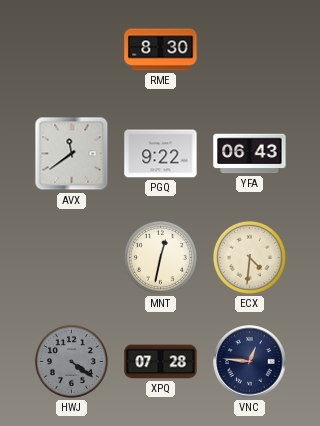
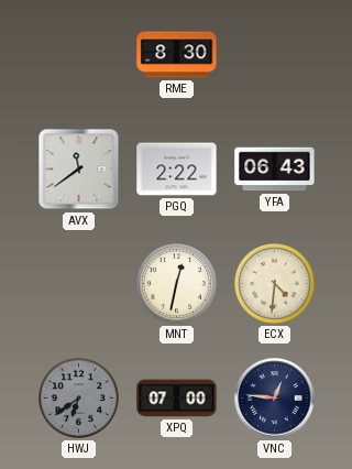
PGQ: 9:22 -> 2:22 (177, 170)
HWJ: 4:21 -> 6:39 (78, 397)
XPQ: 07:28 -> 07:00 (177, 399)
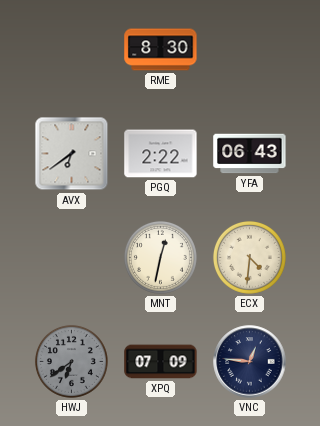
AVX: 11:39 -> 6:39 (72, 154)
XPQ: 07:00 -> 07:09 (161, 362)
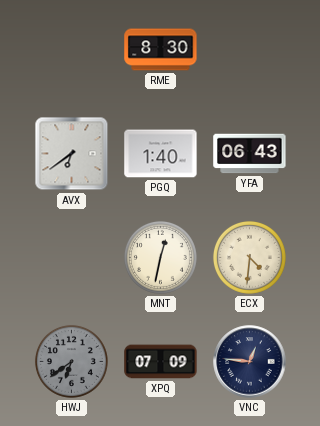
PGQ: 2:22 -> 1:40 (161, 154)
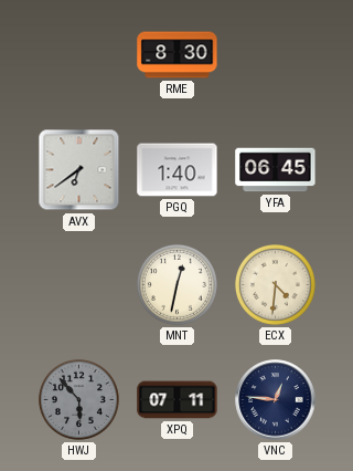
YFA: 06:43 -> 06:45 (276, 170)
HWJ: 6:39 -> 5:53 (78, 399)
XPQ: 07:09 -> 07:11 (178, 400)
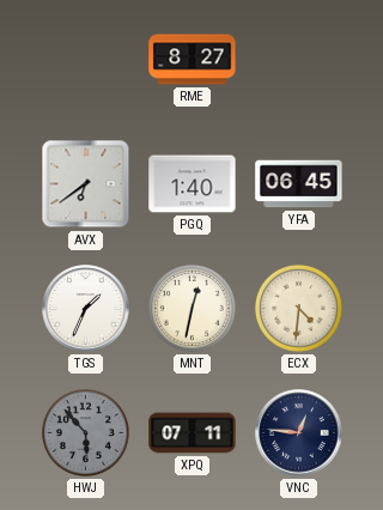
RME: 8:30 -> 8:27 (193, 60)
TGS: none -> 1:34 (86, 309)
